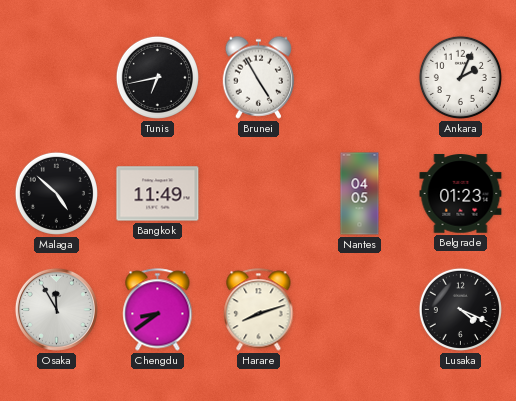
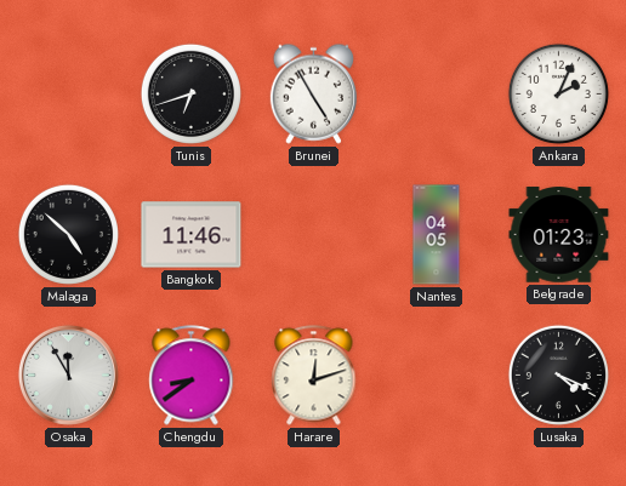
Tunis: 6:43 -> 6:42 (190, 93)
Bangkok: 11:49 -> 11:46 (192, 235)
Harare: 8:12 -> 12:12 (314, 376)
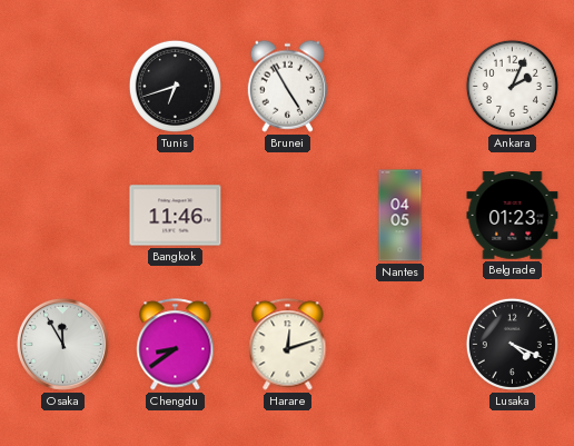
Malaga: 4:52 -> none (68, 234)
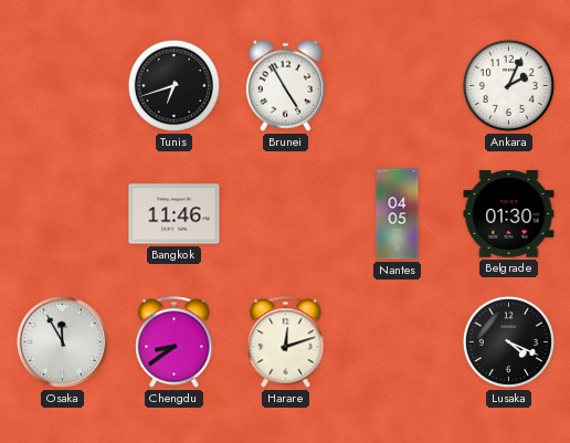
Belgrade: 01:23 -> 01:30 (509, 214)
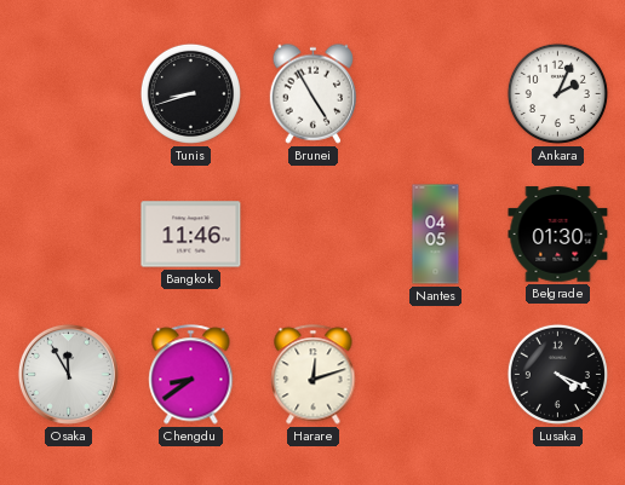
Tunis: 6:42 -> 8:42 (190, 93)
